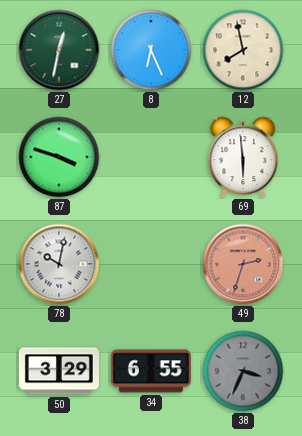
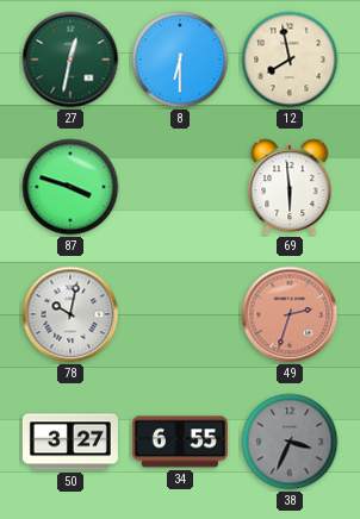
8: 6:26 -> 6:30 (180, 60)
50: 3:29 -> 3:27 (70, 442)
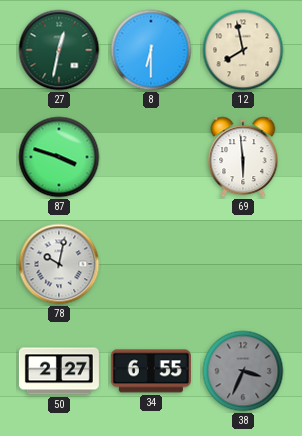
49: 2:33 -> none (290, 314)
50: 3:27 -> 2:27 (59, 371)
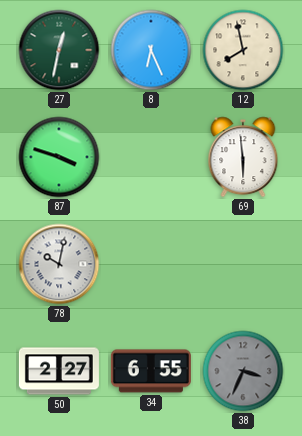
8: 6:30 -> 6:26 (151, 50)
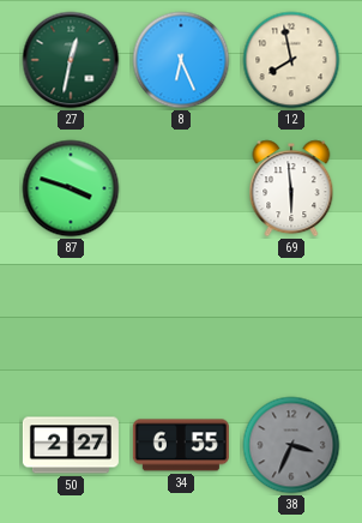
78: 10:02 -> none (59, 264)
